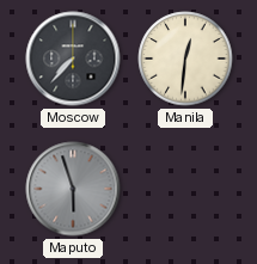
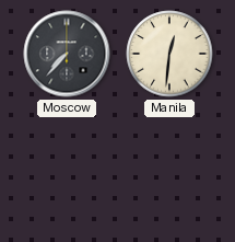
Maputo: 5:57 -> none (73, 189)
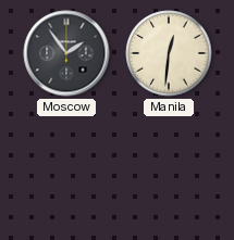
Moscow: 7:37 -> 1:54 (66, 53)
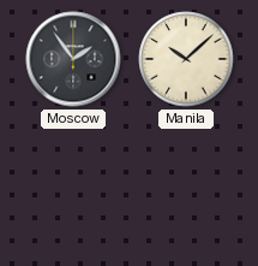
Manila: 12:31 -> 10:08 (186, 59)
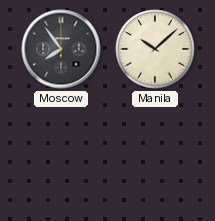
Moscow: 1:54 -> 7:54 (61, 49)
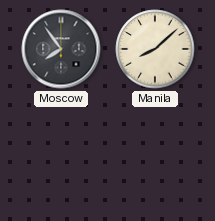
Manila: 10:08 -> 8:08 (155, 49)
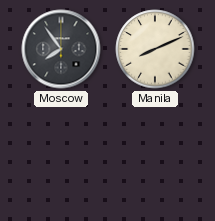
Manila: 8:08 -> 8:11 (155, 49)
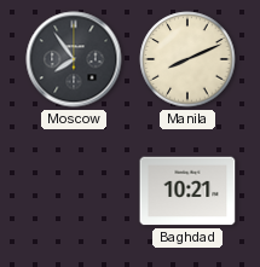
Baghdad: none -> 10:21 (187, 191)
